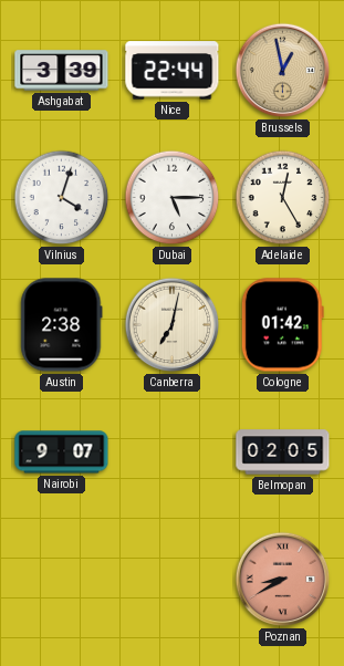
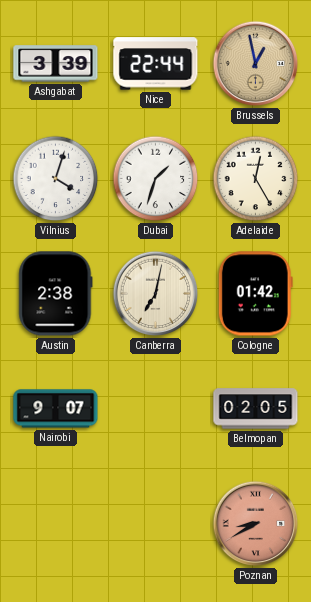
Dubai: 5:15 -> 1:33 (156, 179)
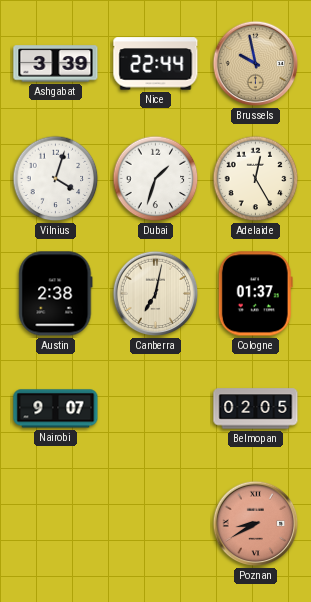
Brussels: 12:58 -> 9:58 (256, 64)
Cologne: 01:42 -> 01:37 (255, 294)
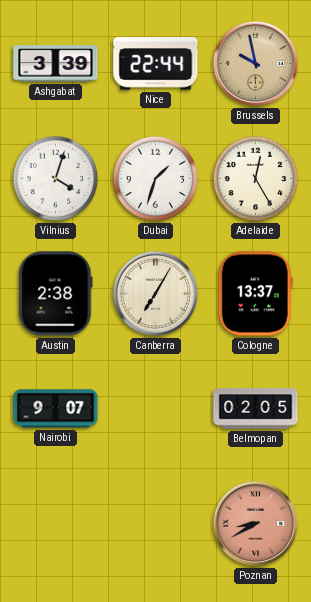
Canberra: 7:02 -> 7:05 (156, 294)
Cologne: 01:37 -> 13:37 (255, 294)
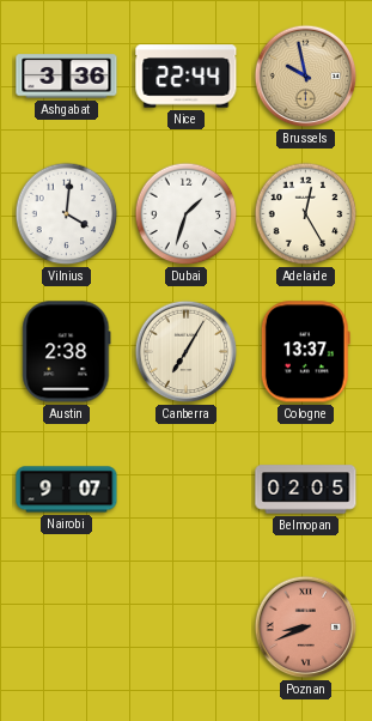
Ashgabat: 3:39 -> 3:36 (67, 77)
Vilnius: 4:03 -> 4:01 (67, 214)
Poznan: 8:40 -> 8:41 (306, 628)
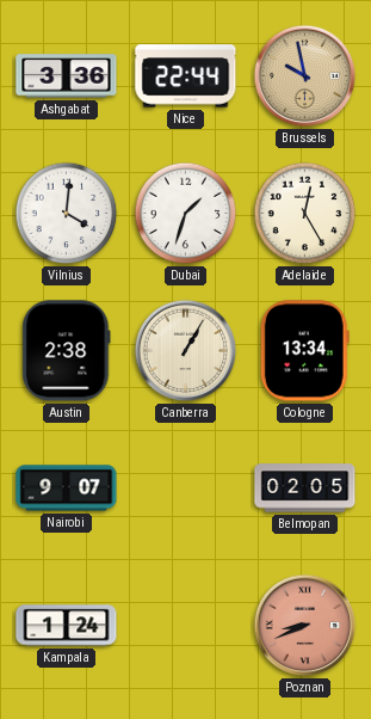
Canberra: 7:05 -> 1:05 (186, 351)
Cologne: 13:37 -> 13:34 (304, 351)
Kampala: none -> 1:24 (67, 626)
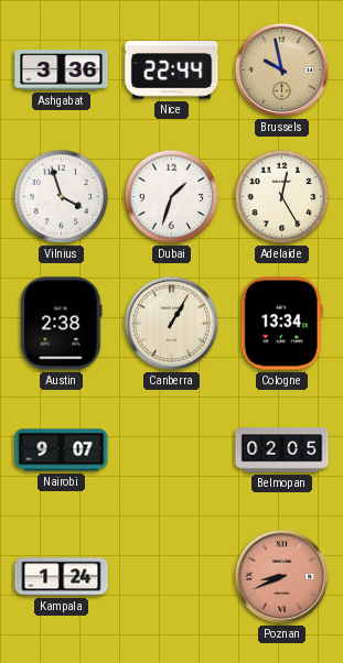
Vilnius: 4:01 -> 3:57 (62, 197)
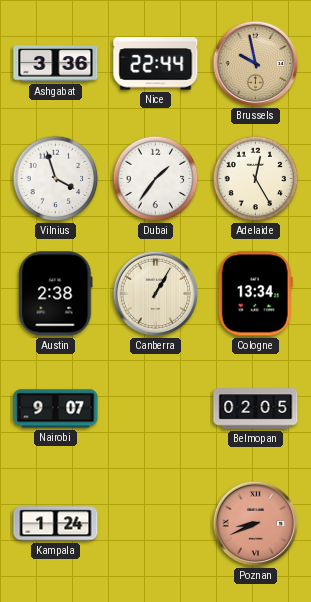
Dubai: 1:33 -> 1:36 (156, 179)
